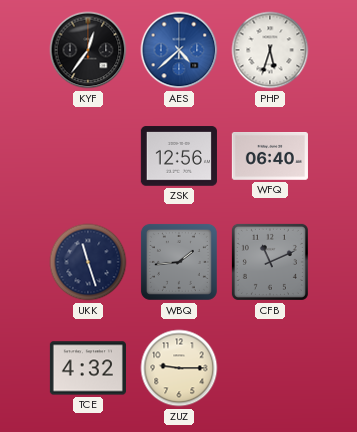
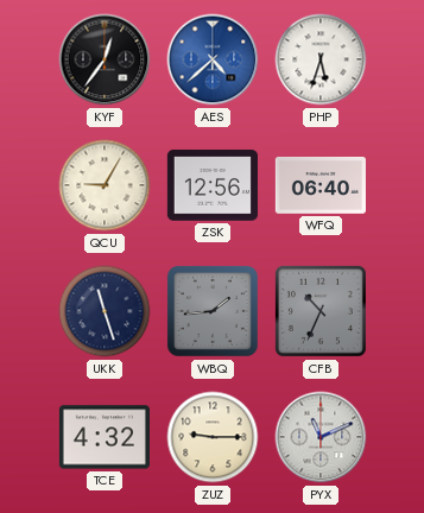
QCU: none -> 9:05 (105, 185)
CFB: 11:11 -> 10:34 (321, 311)
PYX: none -> 11:11 (321, 437)
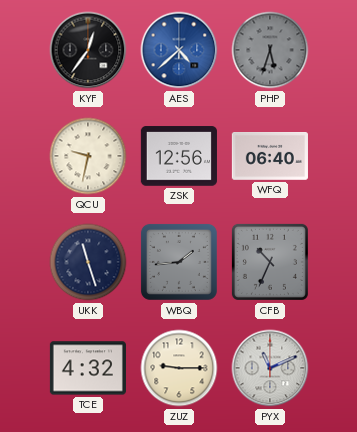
PHP dial: white -> grey (270, 50)
QCU: 9:05 -> 9:32 (88, 156)
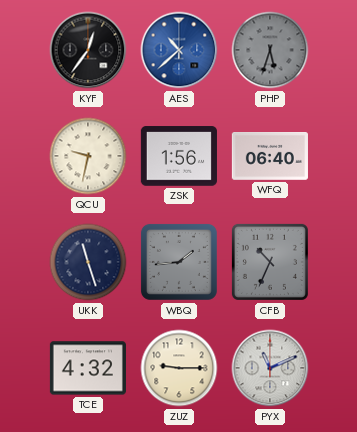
AES: 4:38 -> 10:38 (179, 50)
ZSK: 12:56 -> 1:56 (179, 156)
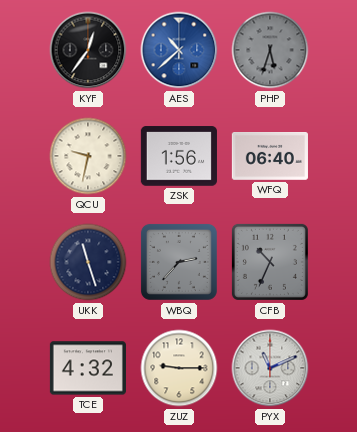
WBQ: 1:44 -> 2:37 (179, 262)
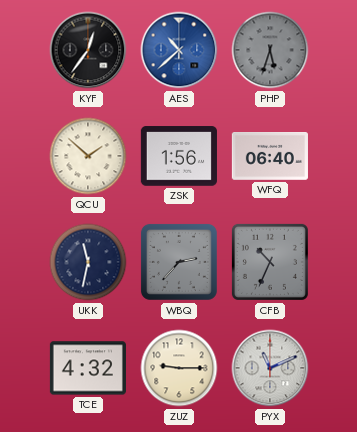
QCU: 9:32 -> 1:52 (88, 156)
UKK: 11:27 -> 11:32 (88, 262)
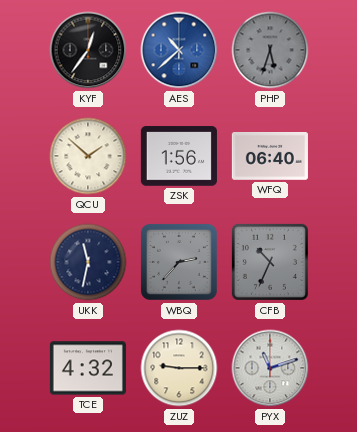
PYX: 11:11 -> 11:12 (270, 368)
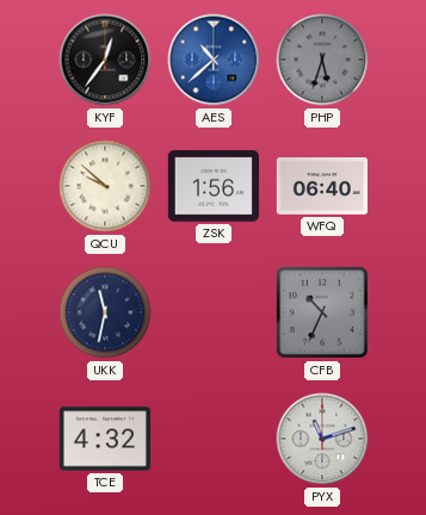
QCU: 1:52 -> 9:52 (105, 186)
WBQ: 2:37 -> none (179, 262)
ZUZ: 9:15 -> none (179, 368)
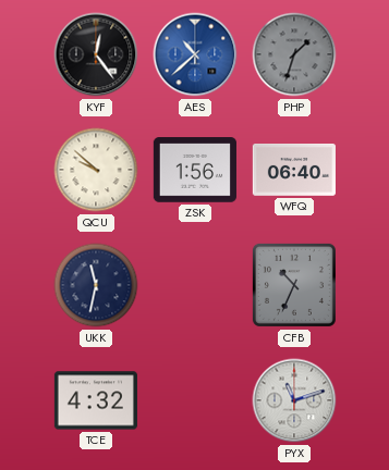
KYF: 12:36 -> 12:24 (96, 54)
PHP: 5:33 -> 1:33 (294, 54)
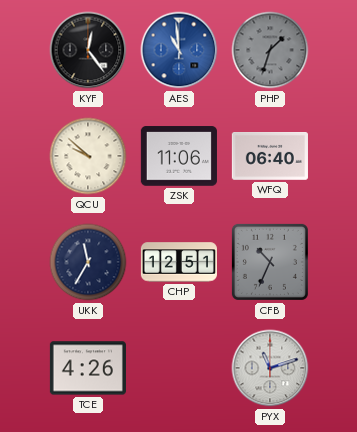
AES: 10:38 -> 10:59 (179, 50)
ZSK: 1:56 -> 11:06 (179, 156)
UKK: 11:32 -> 11:35 (88, 262)
CHP: none -> 12:51 (179, 262)
TCE: 4:32 -> 4:26 (88, 368)
